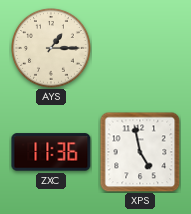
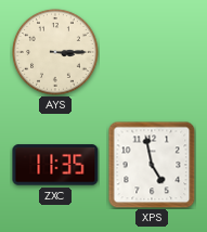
AYS: 1:15 -> 3:15 (56, 53)
ZXC: 11:36 -> 11:35 (55, 165)
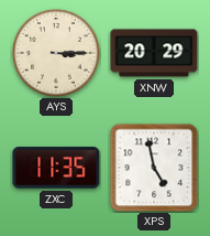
XNW: none -> 20:29 (154, 53)
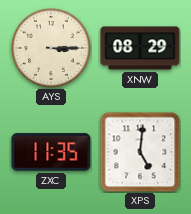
XNW: 20:29 -> 08:29 (140, 48)
XPS: 4:58 -> 5:01 (140, 152)
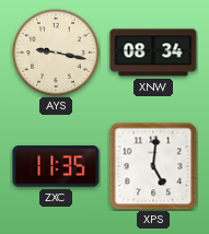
AYS: 3:15 -> 9:17 (57, 54)
XNW: 08:29 -> 08:34 (153, 52)
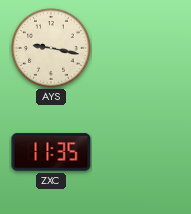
XNW: 08:34 -> none (153, 52)
XPS: 5:01 -> none (153, 166)
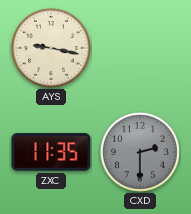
CXD: none -> 2:30 (141, 153)
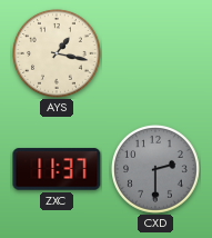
AYS: 9:17 -> 1:17 (58, 54)
ZXC: 11:35 -> 11:37 (57, 169)
